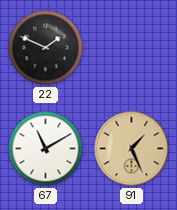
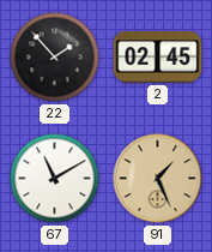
22: 1:49 -> 1:53 (55, 58)
2: none -> 02:45 (158, 58)
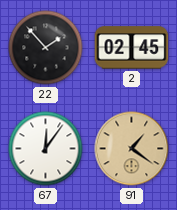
67: 11:10 -> 12:06 (46, 149)
91: 1:26 -> 1:21 (132, 149)
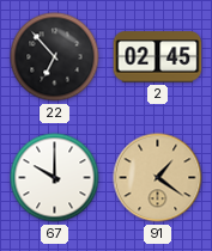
22: 1:53 -> 6:53 (55, 57)
67: 12:06 -> 10:00 (55, 178)
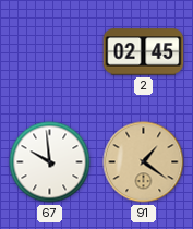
22: 6:53 -> none (55, 57)
67: 10:00 -> 9:59 (50, 162)
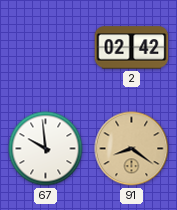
2: 02:45 -> 02:42 (132, 48)
91: 1:21 -> 8:21 (132, 149)
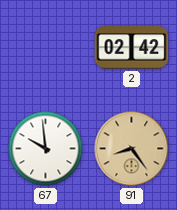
91: 8:21 -> 8:24 (132, 149)
